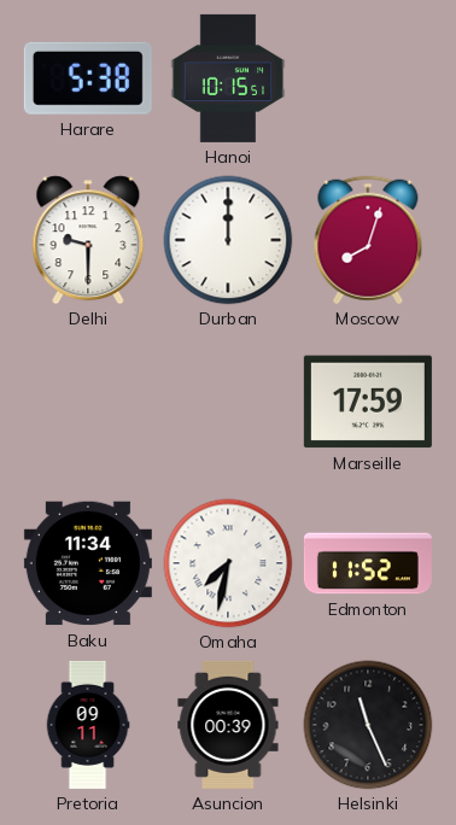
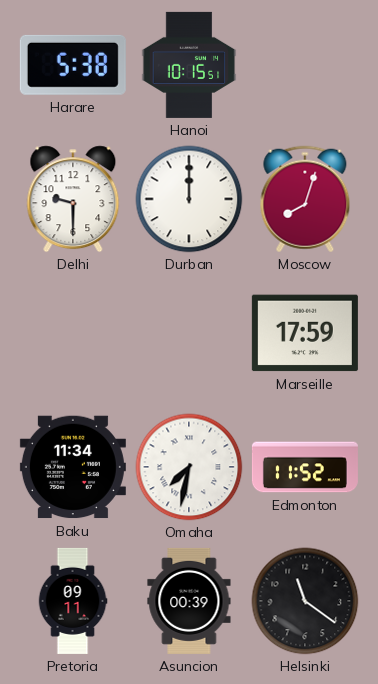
Helsinki: 11:26 -> 11:21 (305, 601)
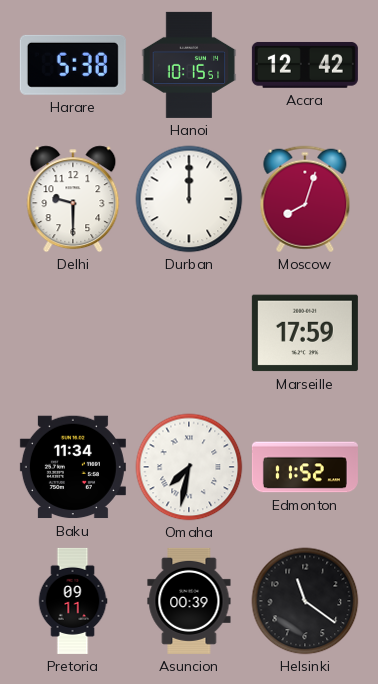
Accra: none -> 12:42 (305, 65)
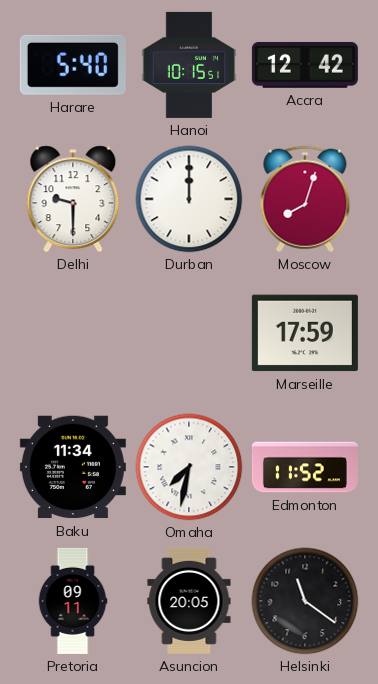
Harare: 5:38 -> 5:40 (73, 65)
Asuncion: 00:39 -> 20:05 (189, 601)
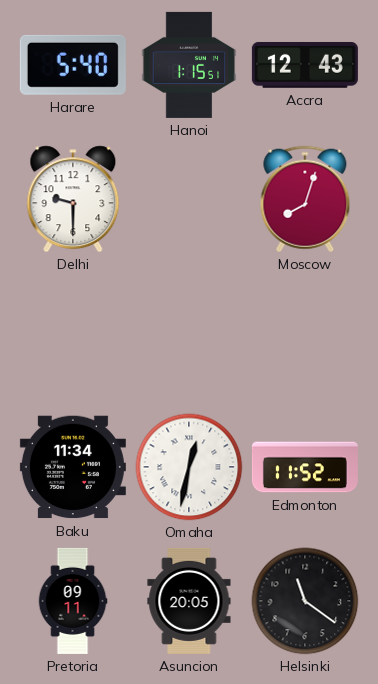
Hanoi: 10:15 -> 1:15 (189, 65)
Accra: 12:42 -> 12:43 (305, 65)
Durban: 12:00 -> none (189, 199)
Marseille: 17:59 -> none (305, 333)
Omaha: 7:32 -> 12:32 (189, 467)
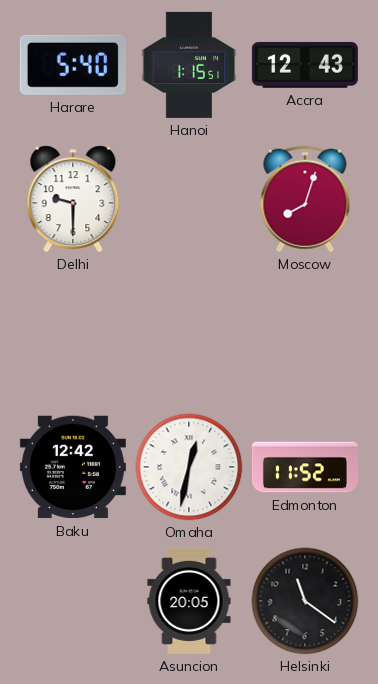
Baku: 11:34 -> 12:42 (73, 467)
Pretoria: 09:11 -> none (73, 601)
